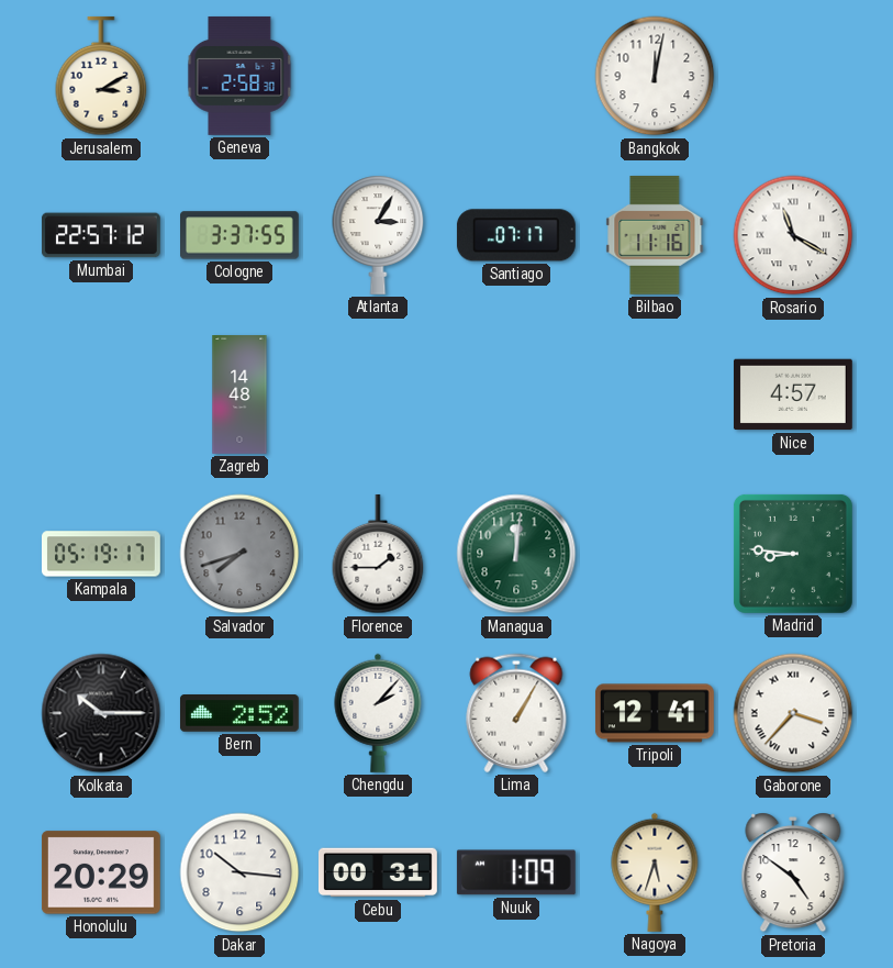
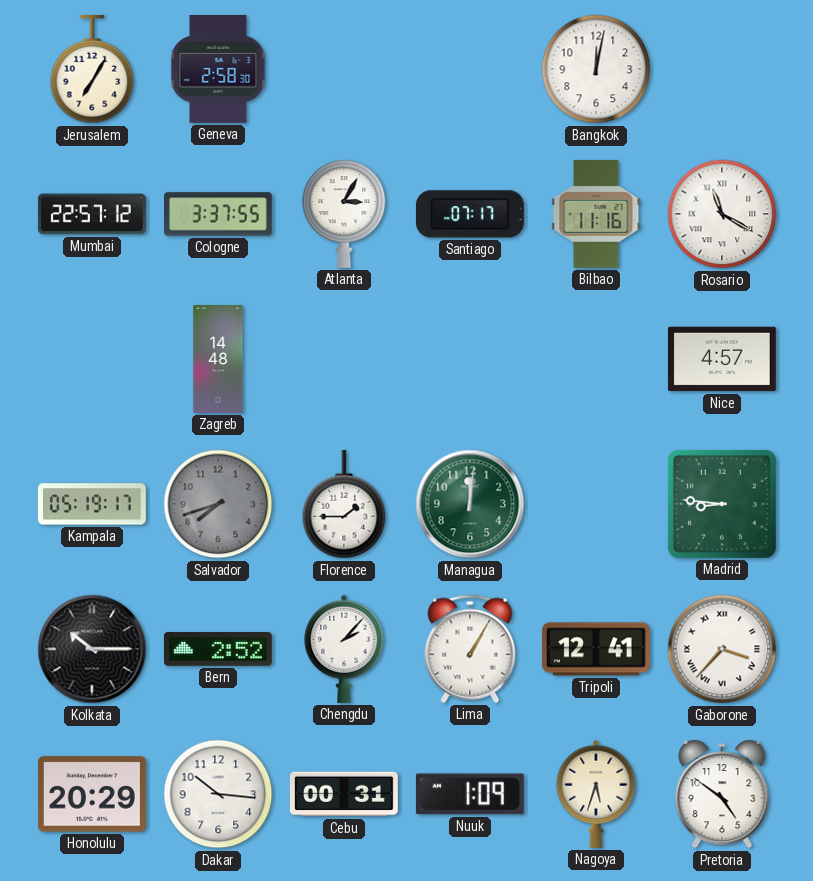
Jerusalem: 3:10 -> 7:05 (92, 69)
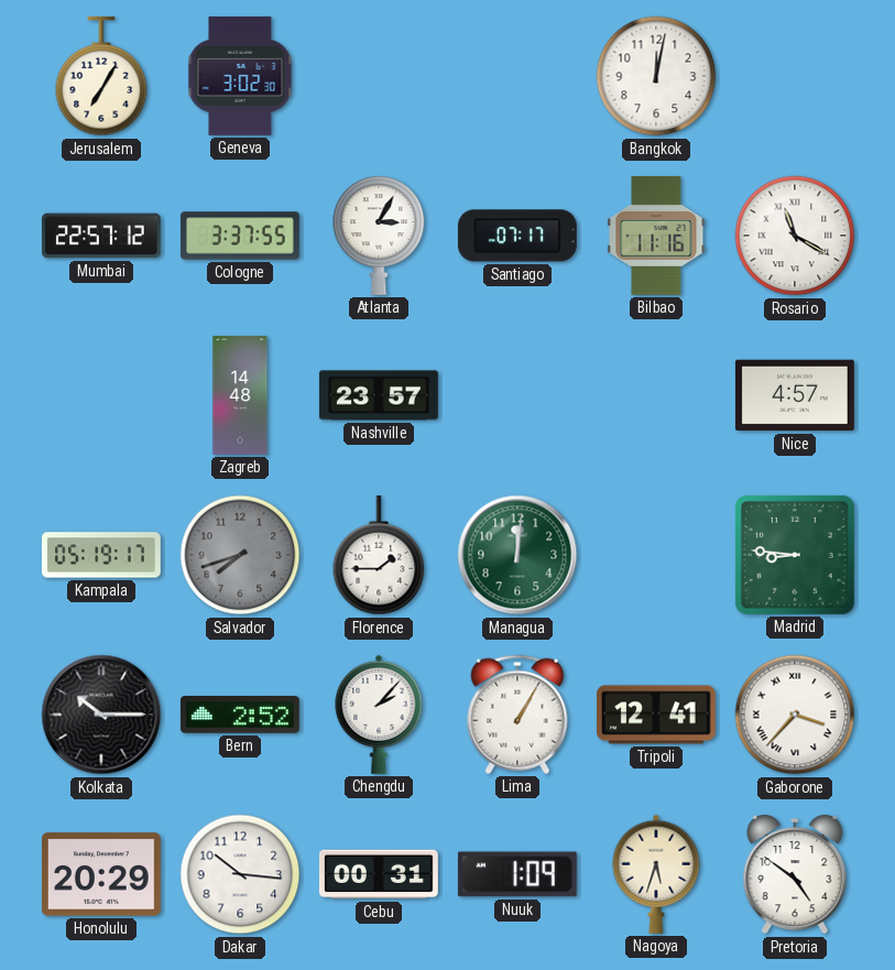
Geneva: 2:58 -> 3:02 (240, 76)
Nashville: none -> 23:57 (379, 395)
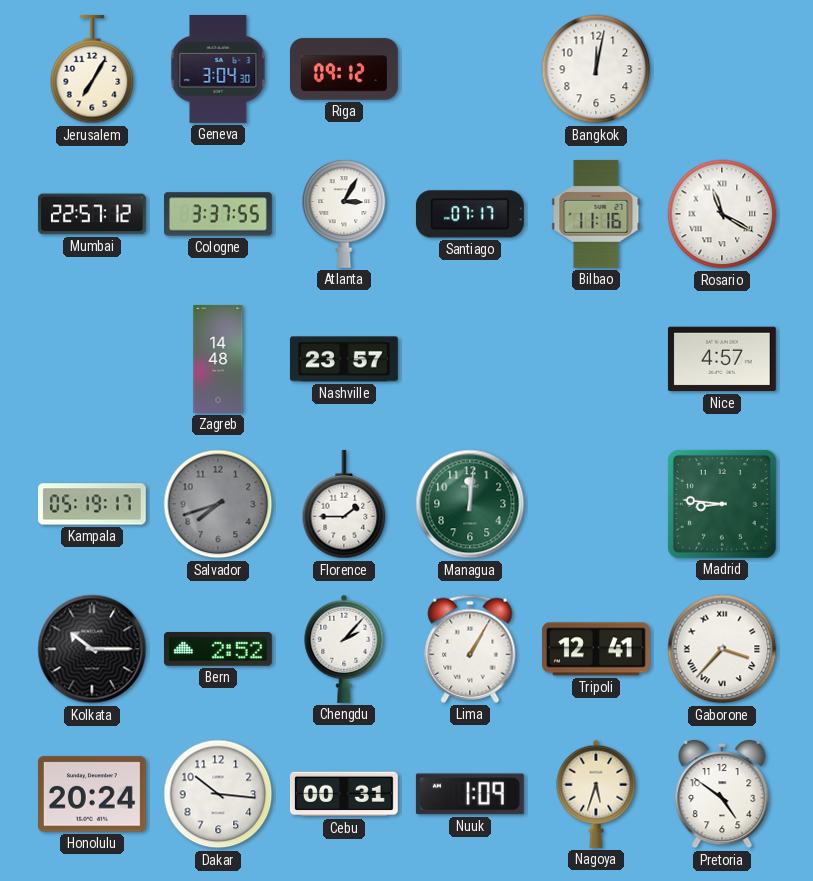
Geneva: 3:02 -> 3:04 (218, 69)
Riga: none -> 09:12 (344, 69)
Honolulu: 20:29 -> 20:24 (92, 794)
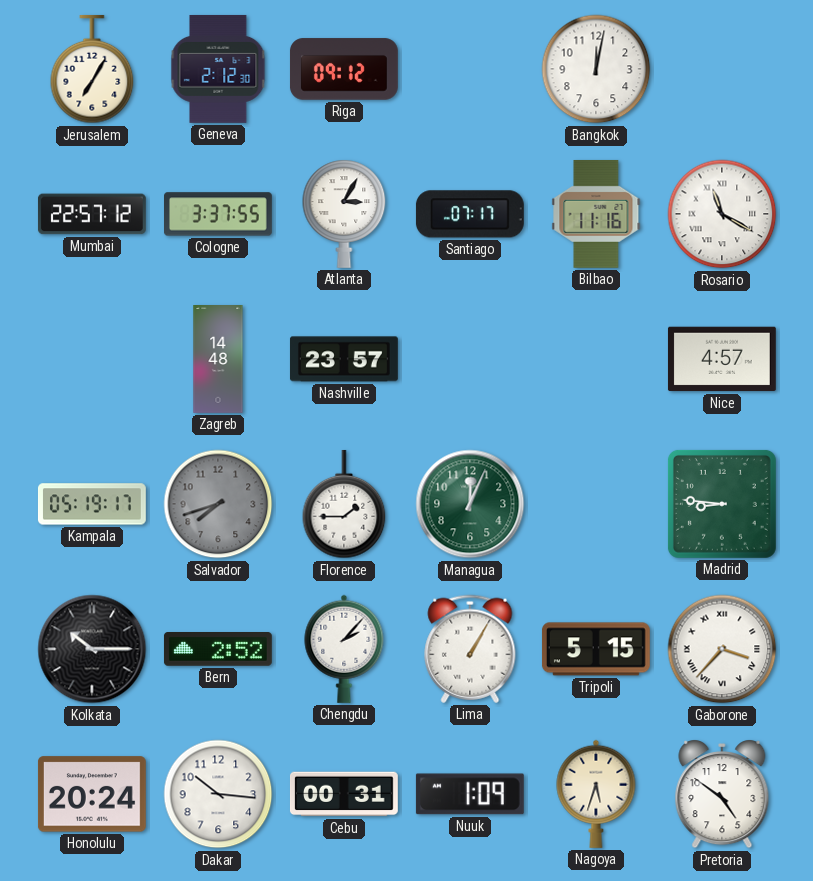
Geneva: 3:04 -> 2:12 (218, 69)
Managua: 12:01 -> 12:04 (470, 504)
Tripoli: 12:41 -> 5:15 (596, 649)
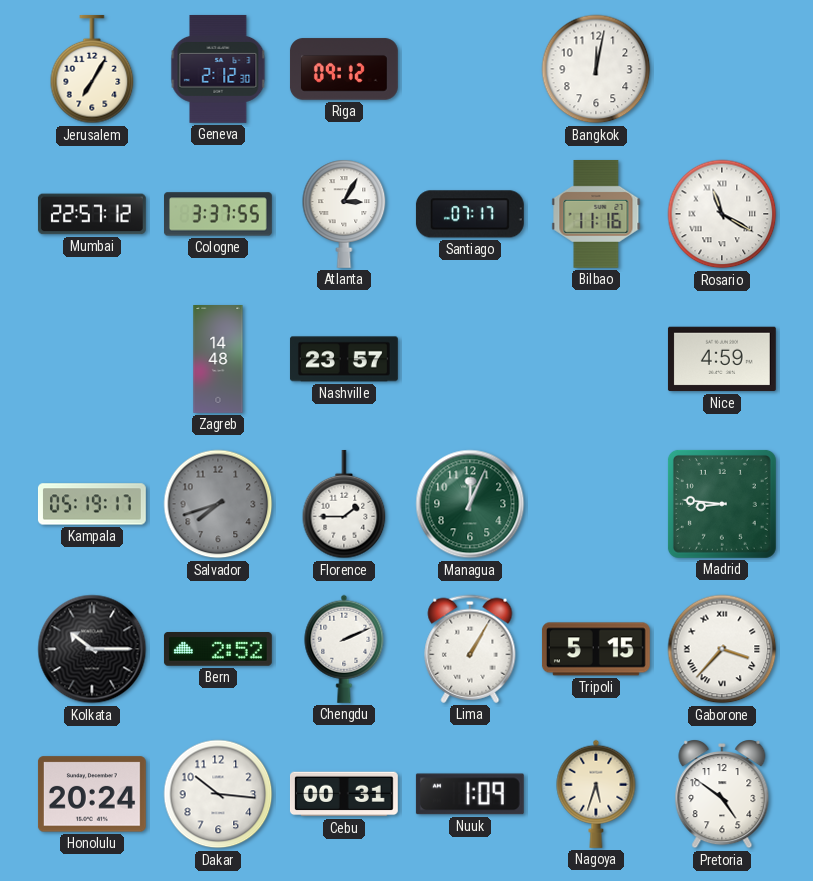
Nice: 4:57 -> 4:59 (722, 359)
Chengdu: 2:07 -> 2:11 (344, 649)
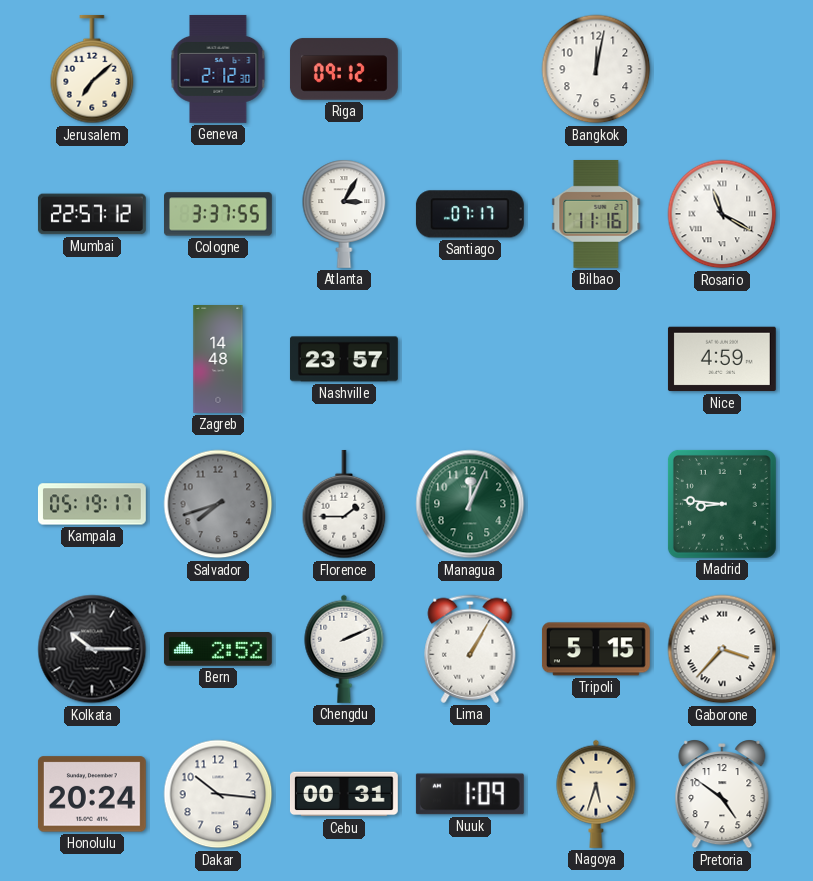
Jerusalem: 7:05 -> 7:08 (92, 69)
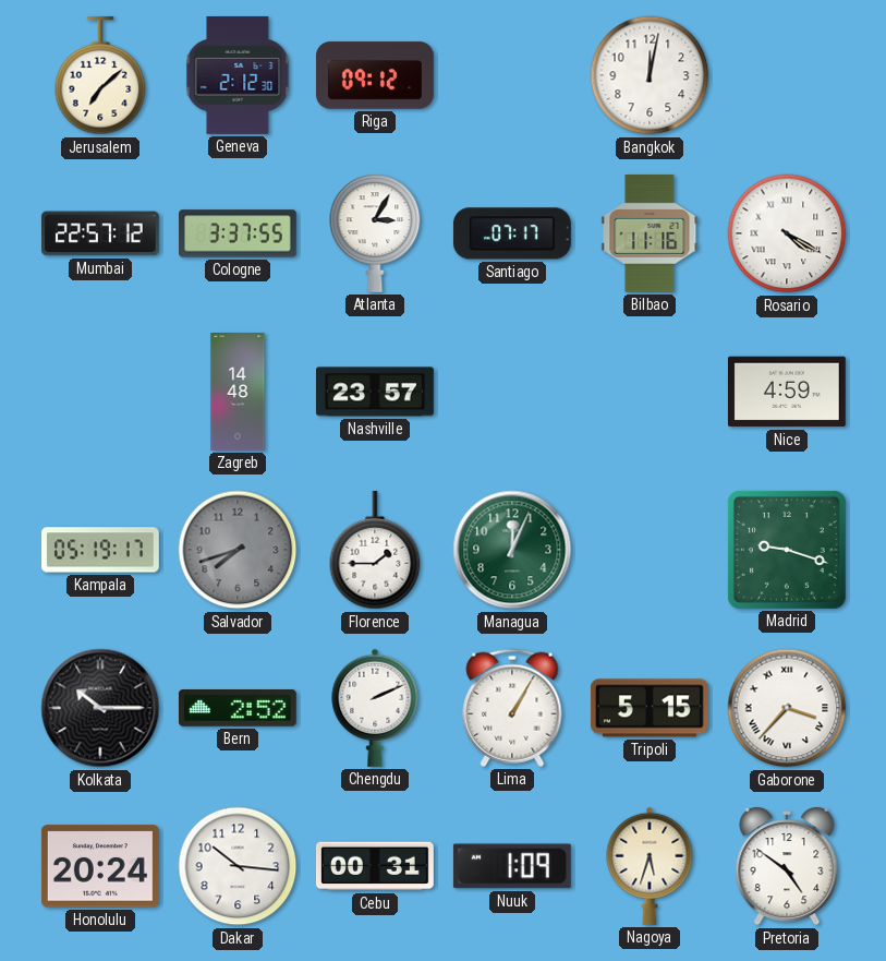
Rosario: 11:20 -> 4:20 (787, 233)
Madrid: 8:46 -> 9:18 (787, 550)
